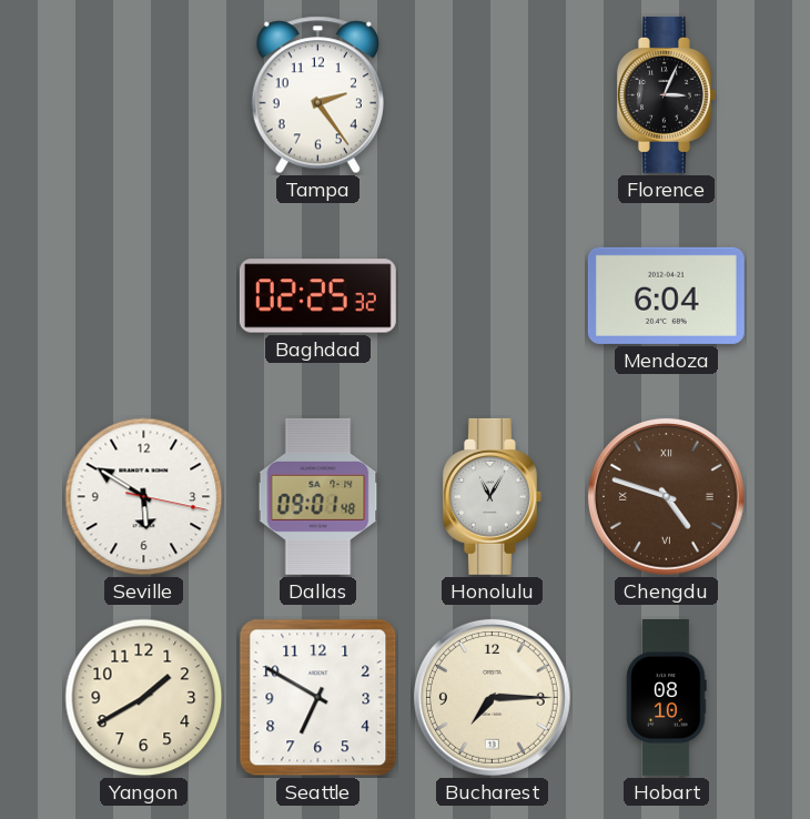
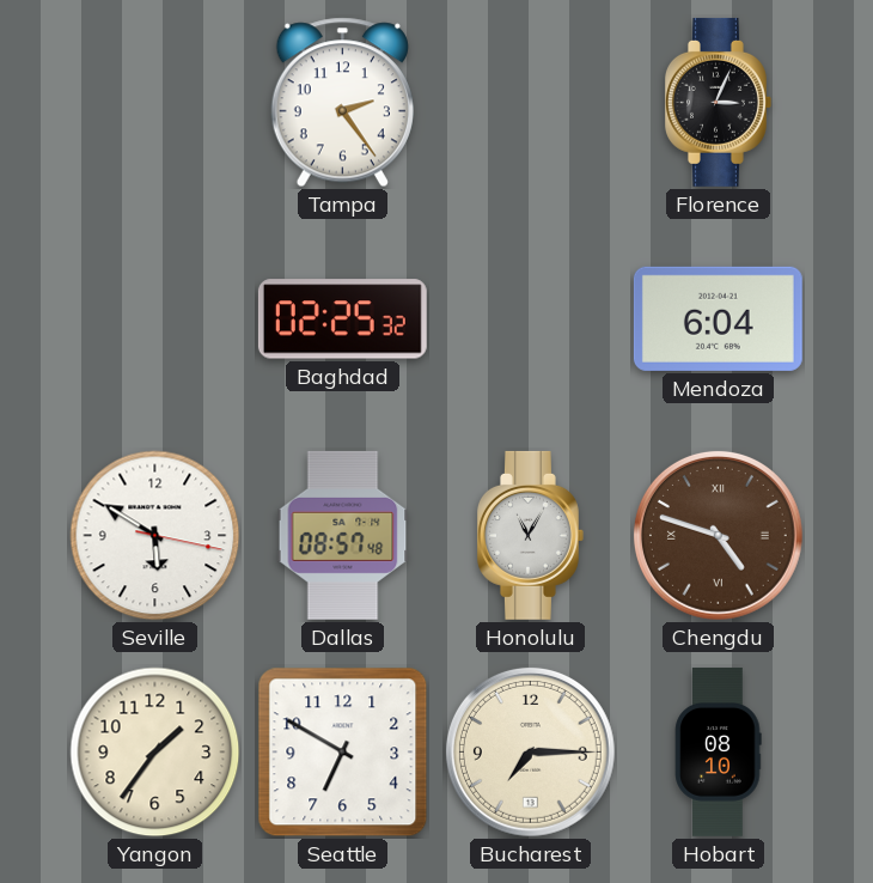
Dallas: 09:01 -> 08:57 (343, 535)
Yangon: 1:40 -> 1:36 (155, 753)
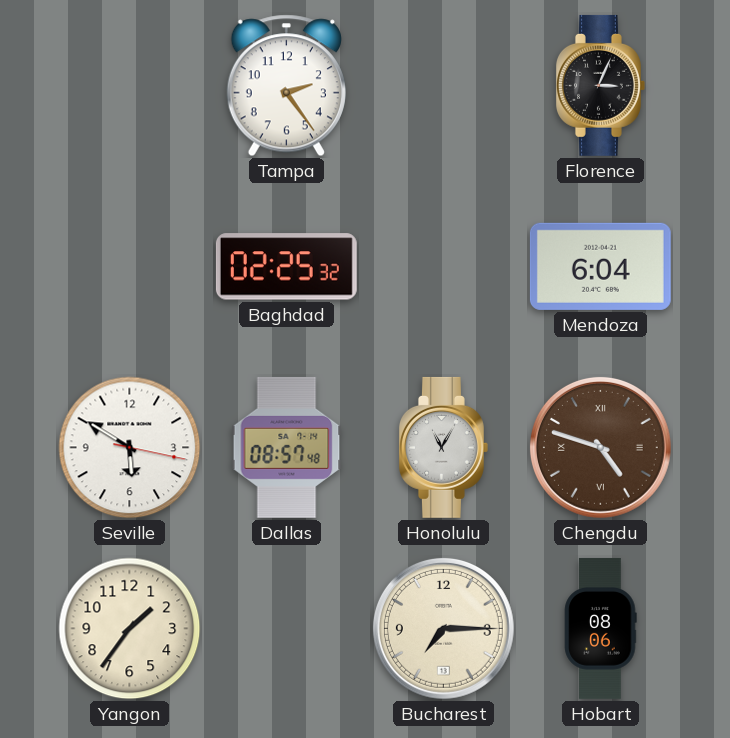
Seattle: 6:50 -> none (343, 753)
Hobart: 08:10 -> 08:06 (601, 628)
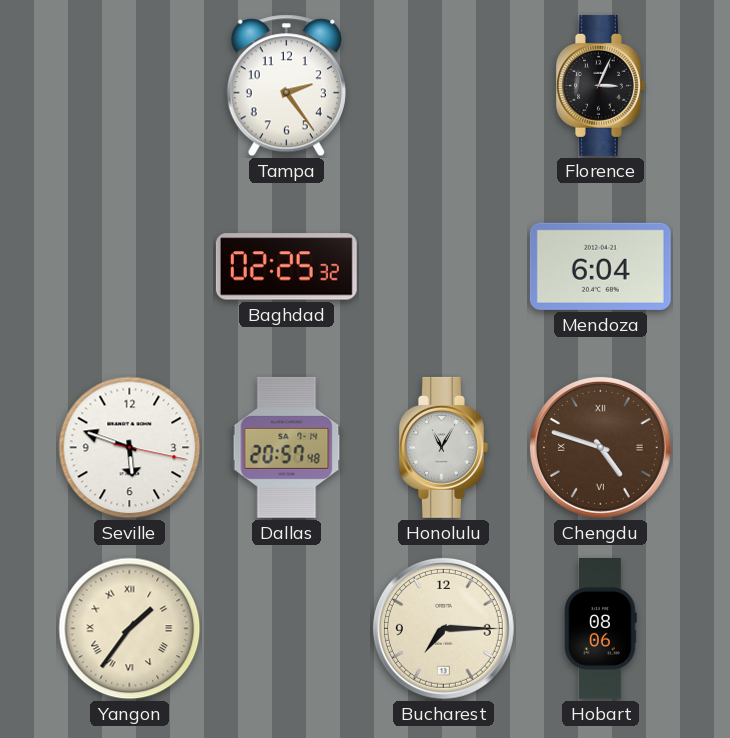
Seville: 5:50 -> 5:48 (130, 448)
Dallas: 08:57 -> 20:57 (287, 447)
Yangon numerals: Arabic -> Roman (130, 629)
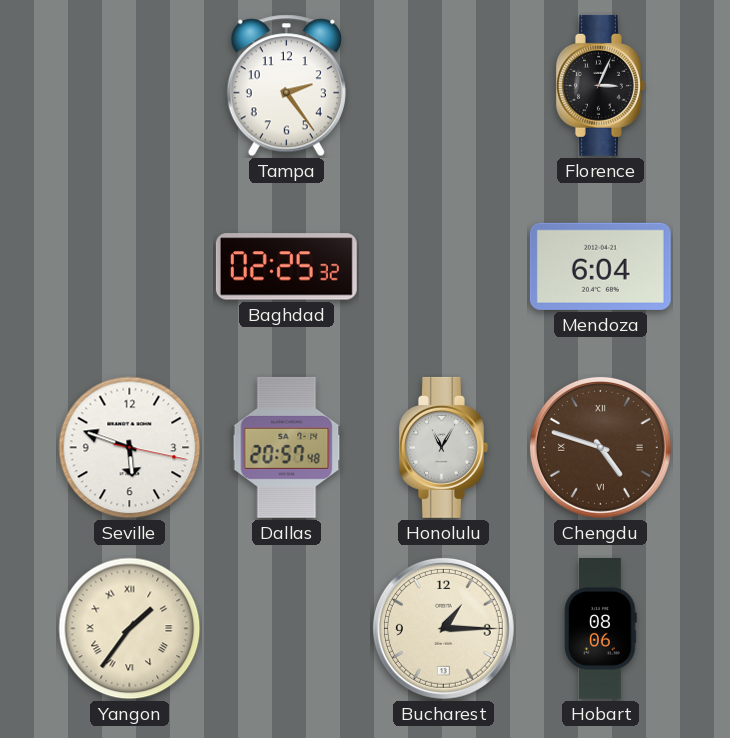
Bucharest: 7:15 -> 1:15 (443, 628)
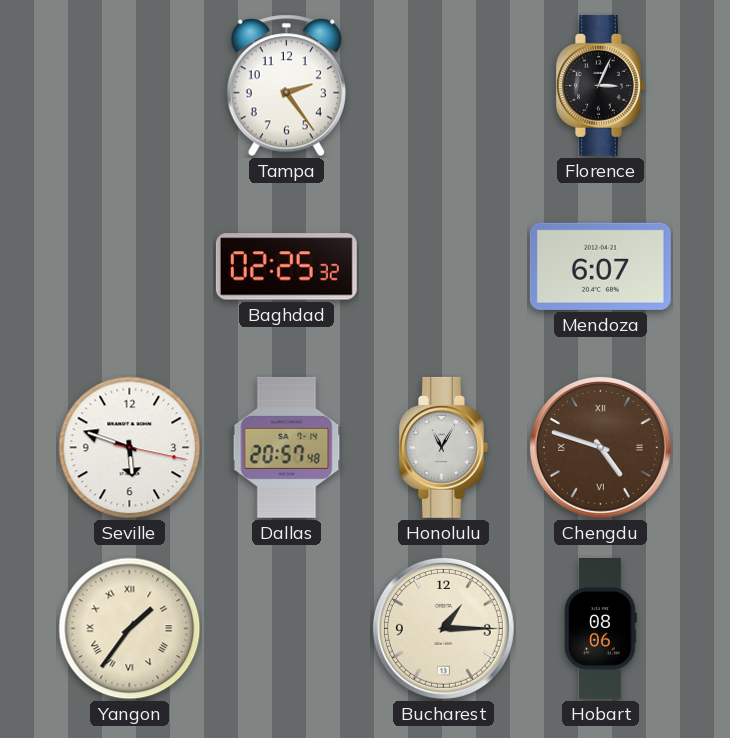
Mendoza: 6:04 -> 6:07 (600, 266)
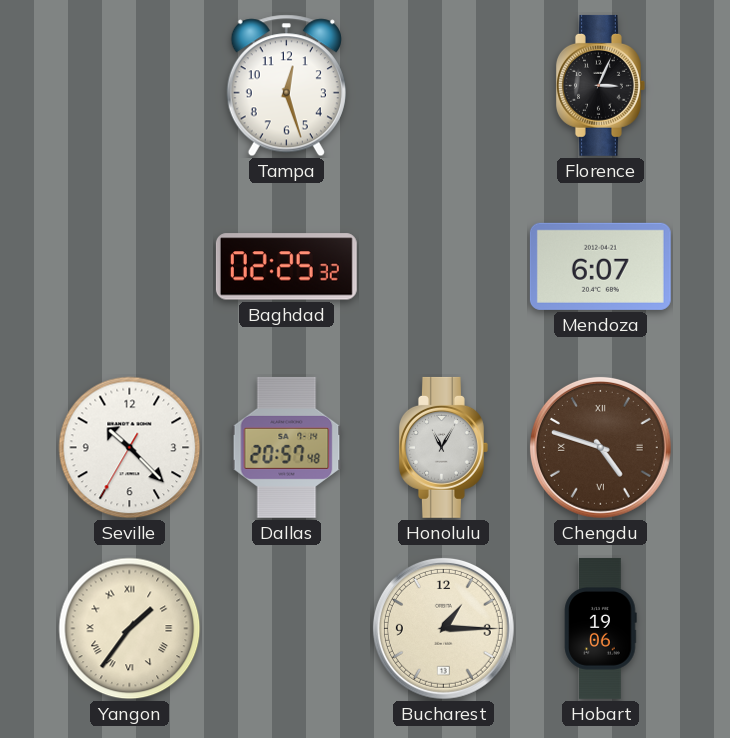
Tampa: 2:24 -> 12:27 (286, 86)
Seville: 5:48 -> 10:22 (130, 448)
Hobart: 08:06 -> 19:06 (601, 628)
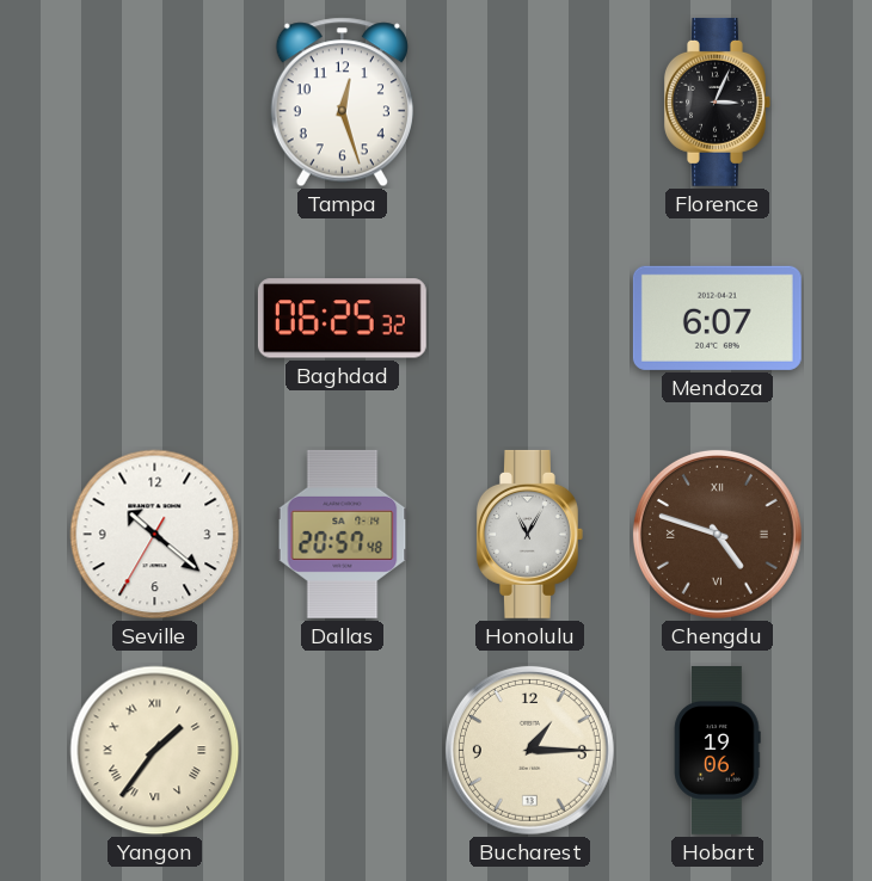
Baghdad: 02:25 -> 06:25 (342, 319)
Seville: 10:22 -> 10:21 (155, 535)
